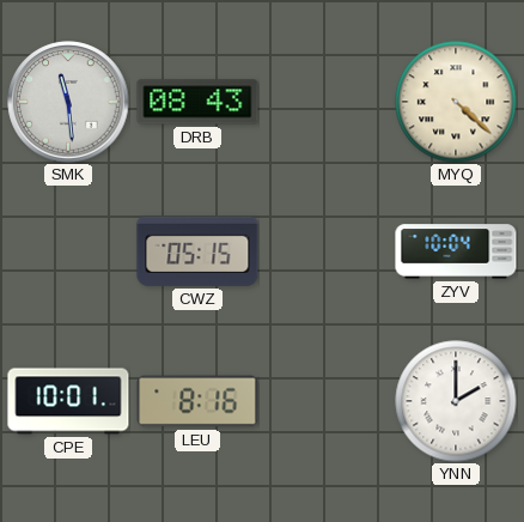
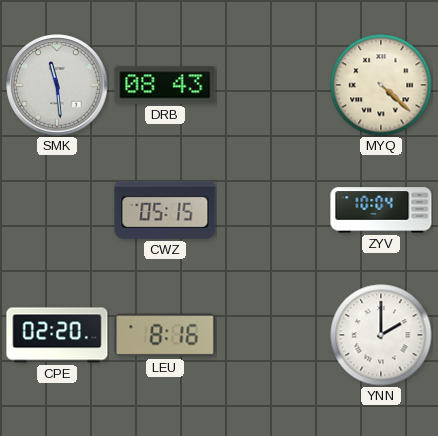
CPE: 10:01 -> 02:20 (57, 335)
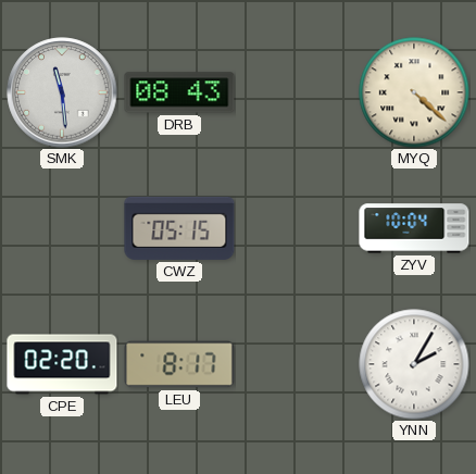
LEU: 8:16 -> 8:17 (179, 364)
YNN: 2:00 -> 2:05 (414, 364)
